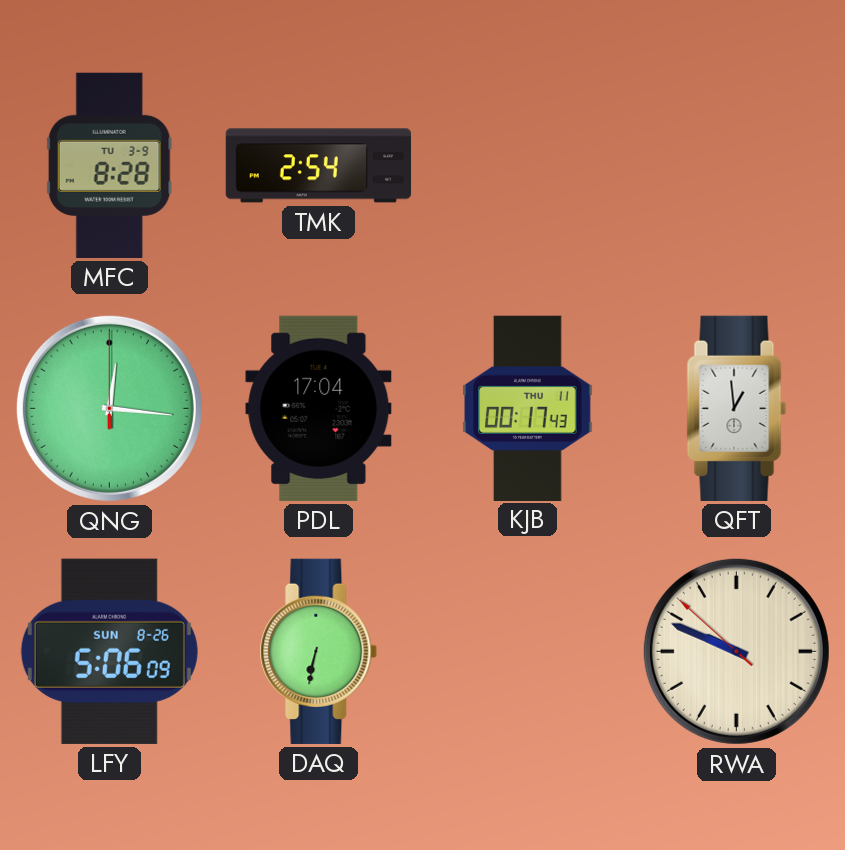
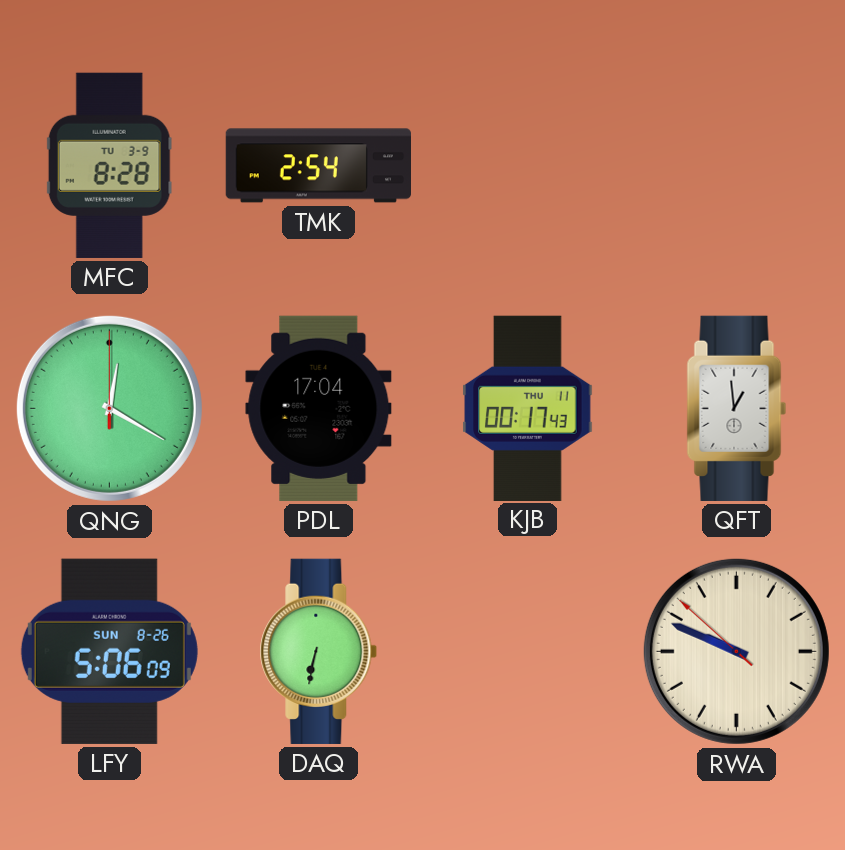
QNG: 12:16 -> 12:20 (109, 408)
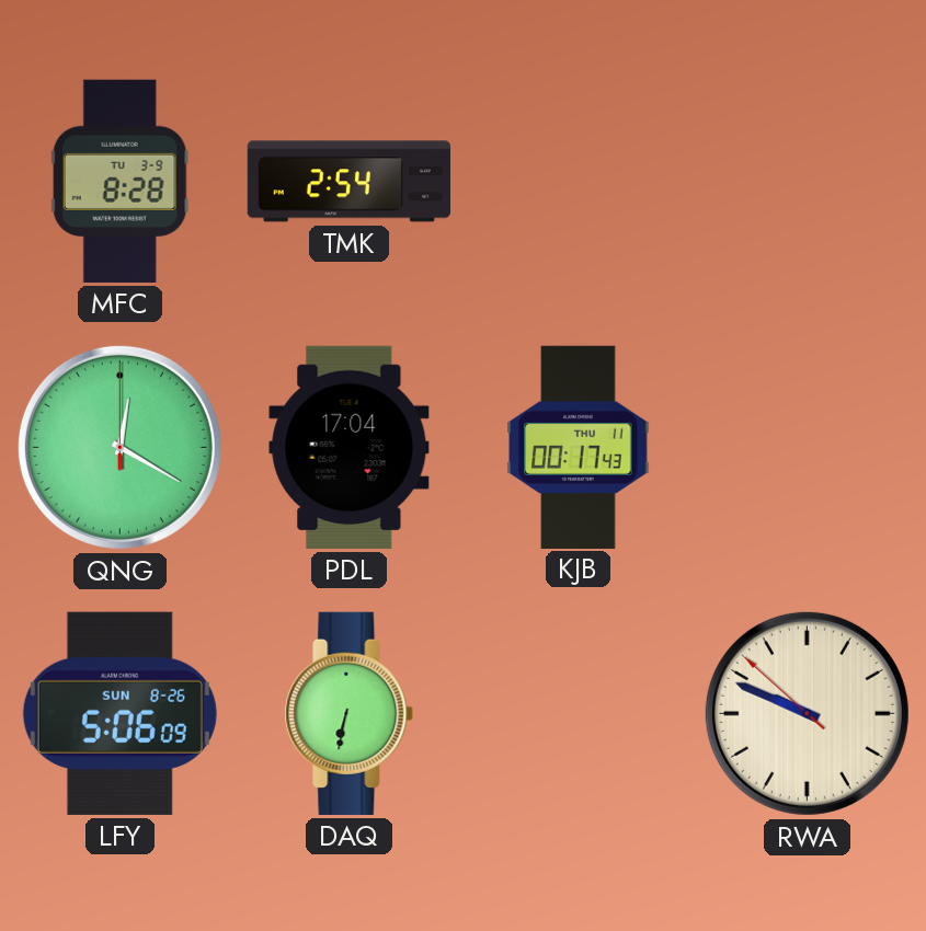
QFT: 12:59 -> none (737, 408)
